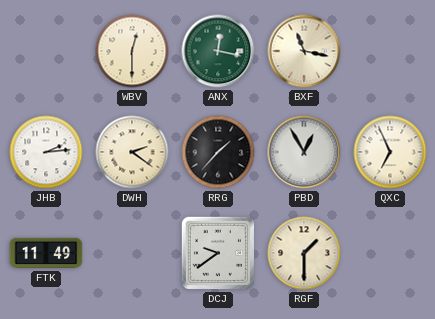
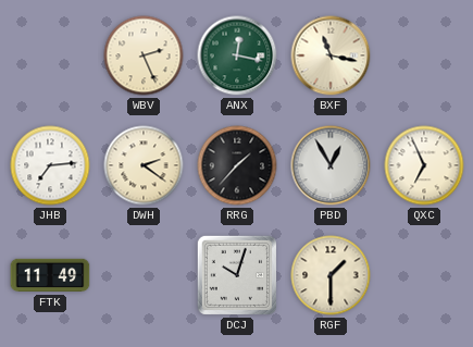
WBV: 12:30 -> 2:26 (144, 55)
JHB: 2:14 -> 7:14 (50, 165)
DCJ: 9:39 -> 10:03 (237, 275)
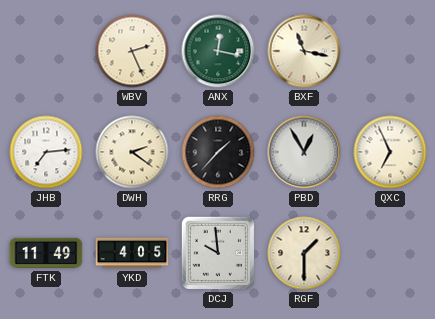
YKD: none -> 4:05 (132, 253)
DCJ: 10:03 -> 9:59 (218, 253)
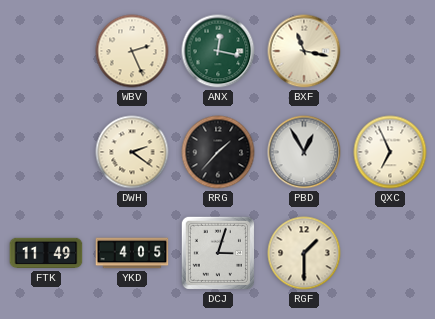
JHB: 7:14 -> none (46, 152)
DCJ: 9:59 -> 3:03 (218, 253)
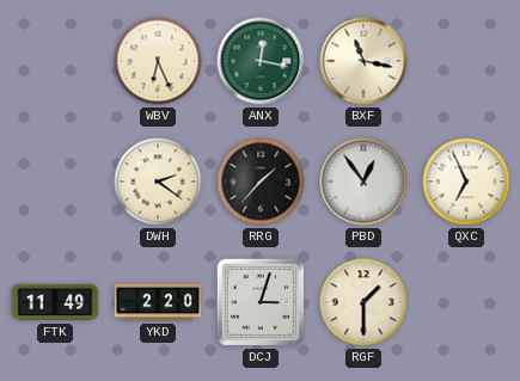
WBV: 2:26 -> 6:26 (158, 61)
PBD: 12:55 -> 12:54 (363, 182)
YKD: 4:05 -> 2:20 (158, 302)
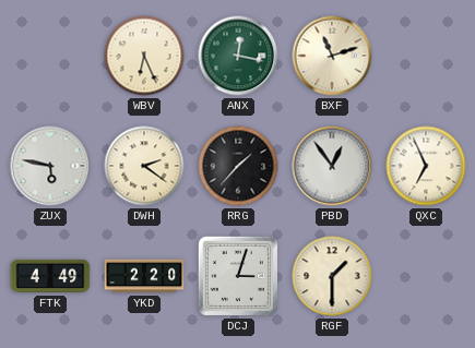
BXF: 11:17 -> 11:12 (332, 56)
ZUX: none -> 5:47 (50, 166)
FTK: 11:49 -> 4:49 (50, 276)
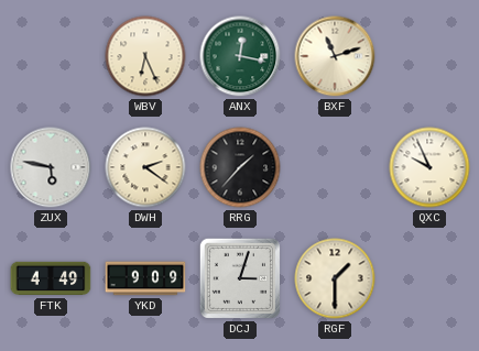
PBD: 12:54 -> none (332, 166)
QXC: 6:56 -> 9:56 (429, 167)
YKD: 2:20 -> 9:09 (145, 278)
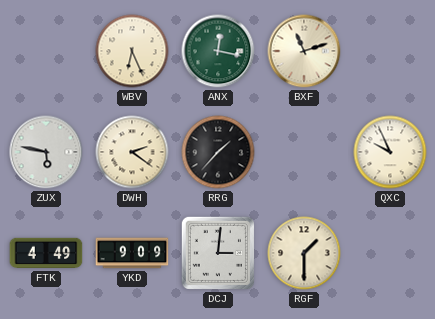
DCJ: 3:03 -> 3:01 (218, 253)
